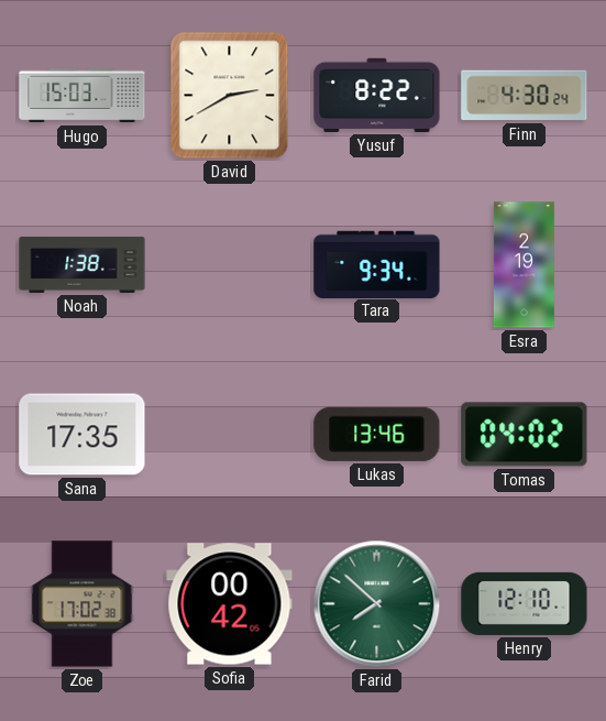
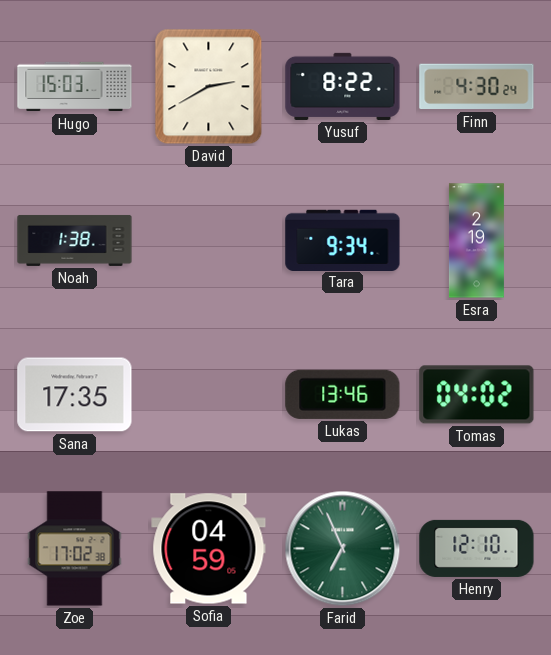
Sofia: 00:42 -> 04:59 (209, 549)
Farid: 7:52 -> 6:56 (343, 549)
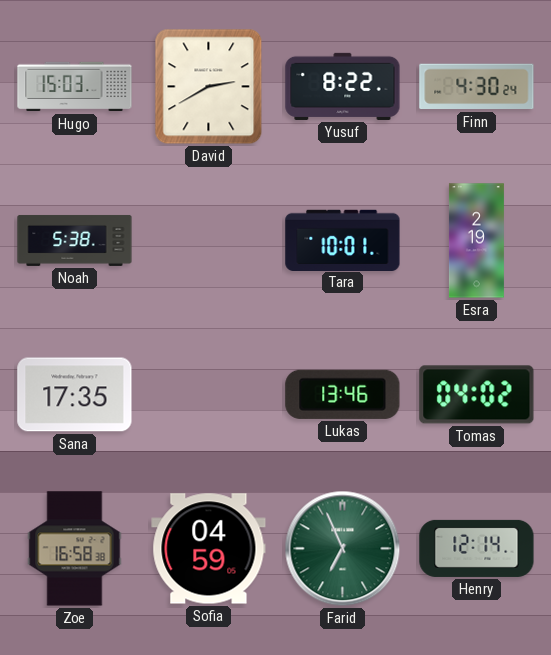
Noah: 1:38 -> 5:38 (75, 240)
Tara: 9:34 -> 10:01 (343, 240)
Zoe: 17:02 -> 16:58 (75, 549)
Henry: 12:10 -> 12:14 (477, 548)
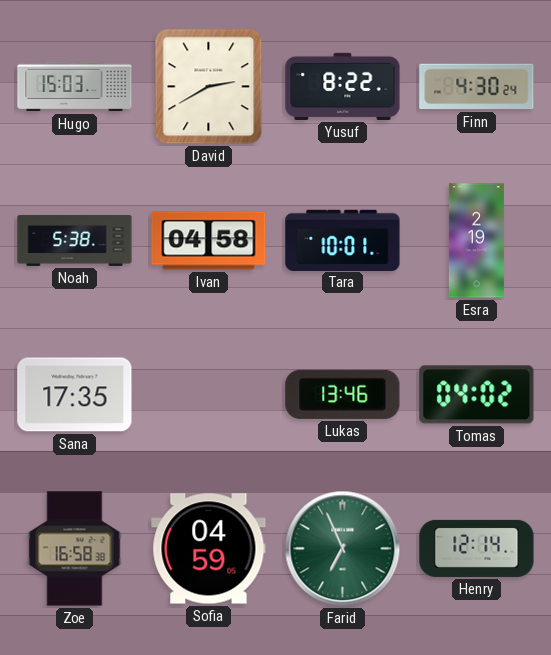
Ivan: none -> 04:58 (209, 241)
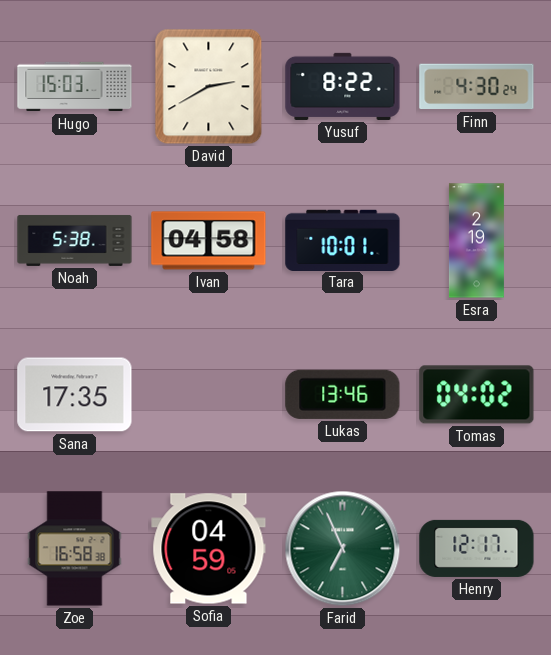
Henry: 12:14 -> 12:17 (477, 548)
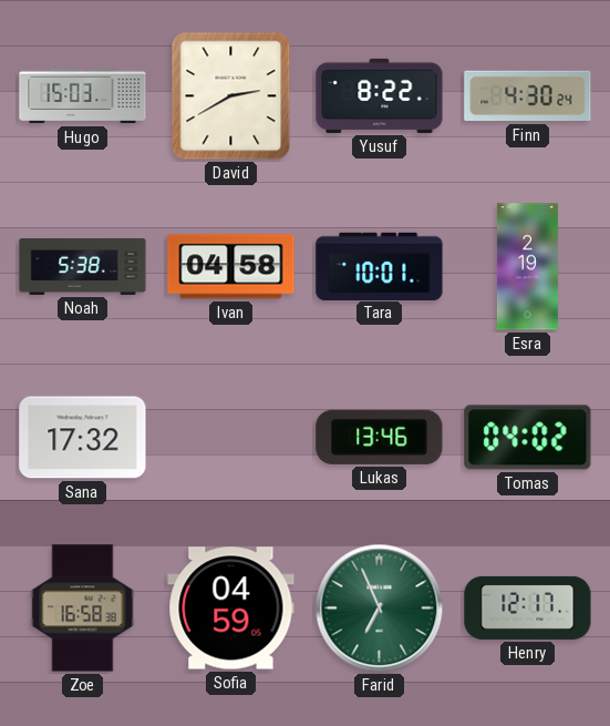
Sana: 17:35 -> 17:32 (83, 438)
